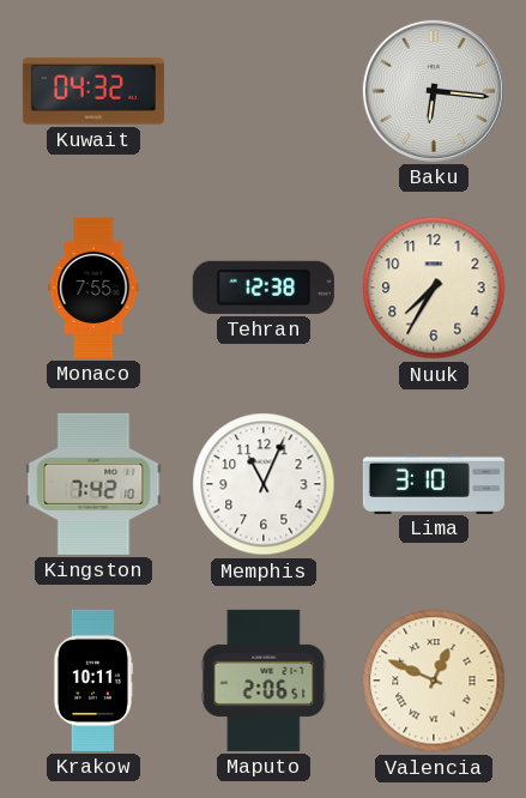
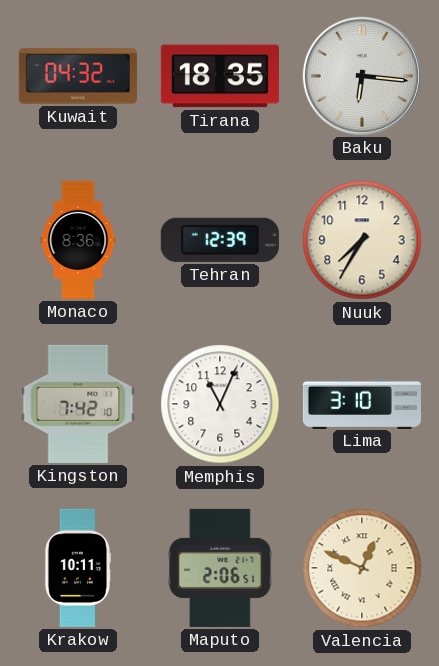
Tirana: none -> 18:35 (220, 76)
Monaco: 7:55 -> 8:36 (78, 240)
Tehran: 12:38 -> 12:39 (220, 240)
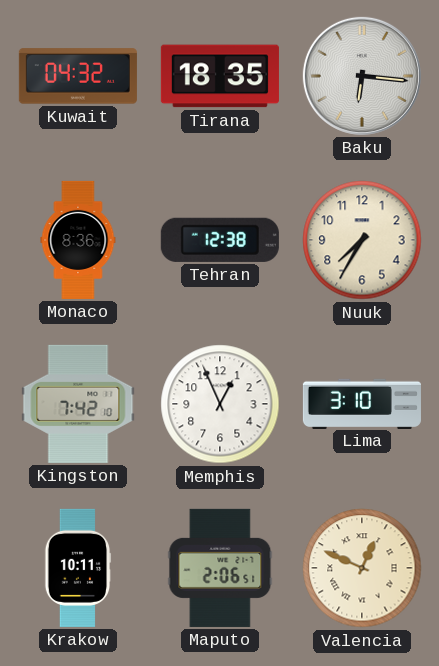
Tehran: 12:39 -> 12:38 (220, 240)
Memphis: 11:04 -> 12:56 (220, 404)
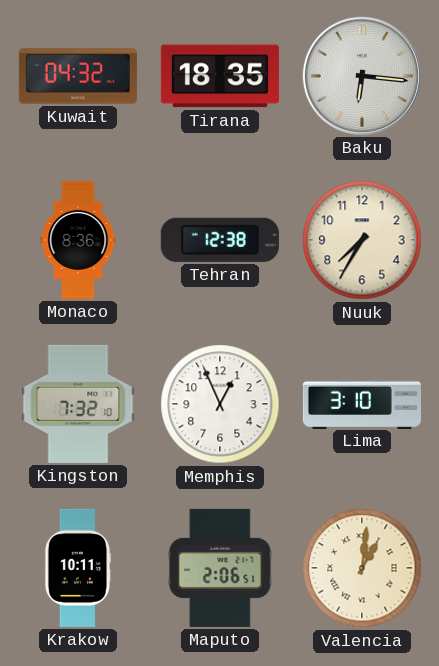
Kingston: 7:42 -> 7:32 (78, 404)
Valencia: 12:49 -> 1:01 (362, 568)
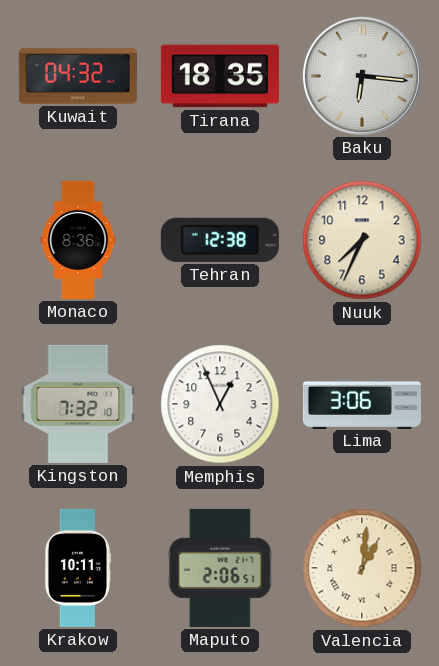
Nuuk: 7:35 -> 7:34 (362, 240)
Lima: 3:10 -> 3:06 (362, 403)
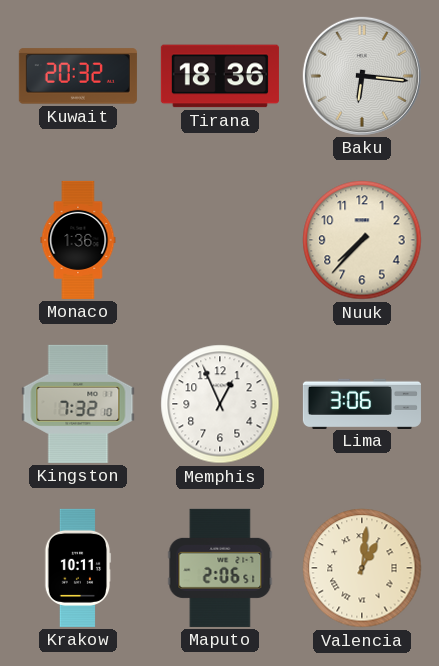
Kuwait: 04:32 -> 20:32 (78, 76)
Tirana: 18:35 -> 18:36 (220, 76)
Monaco: 8:36 -> 1:36 (78, 240)
Tehran: 12:38 -> none (220, 240)
Nuuk: 7:34 -> 7:37 (362, 240)
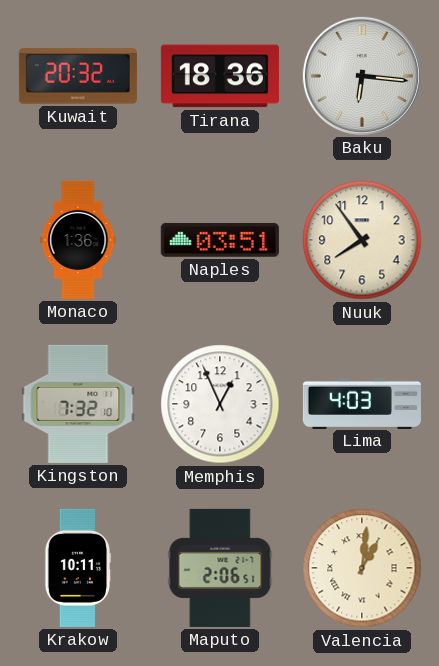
Naples: none -> 03:51 (220, 240)
Nuuk: 7:37 -> 7:54 (362, 240)
Lima: 3:06 -> 4:03 (362, 403)
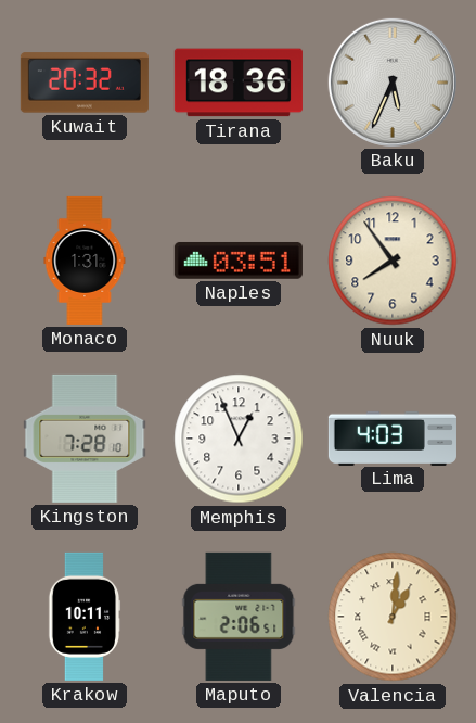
Baku: 6:16 -> 5:34 (393, 83)
Monaco: 1:36 -> 1:31 (85, 261)
Kingston: 7:32 -> 7:28 (85, 439)
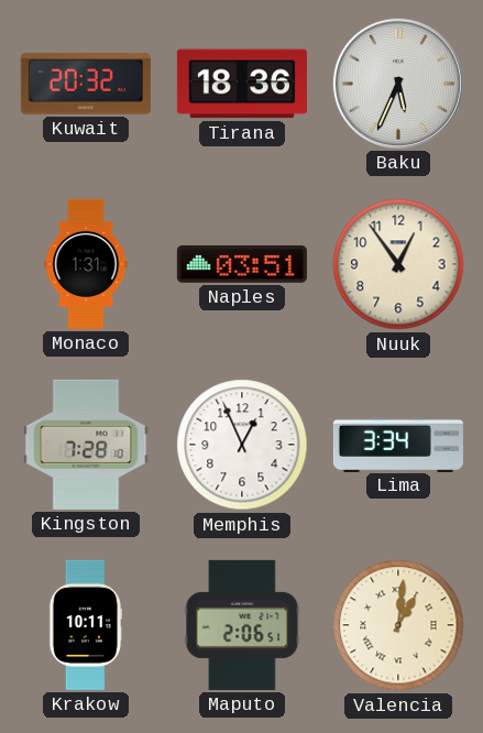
Nuuk: 7:54 -> 12:54 (398, 264)
Lima: 4:03 -> 3:34 (398, 444)
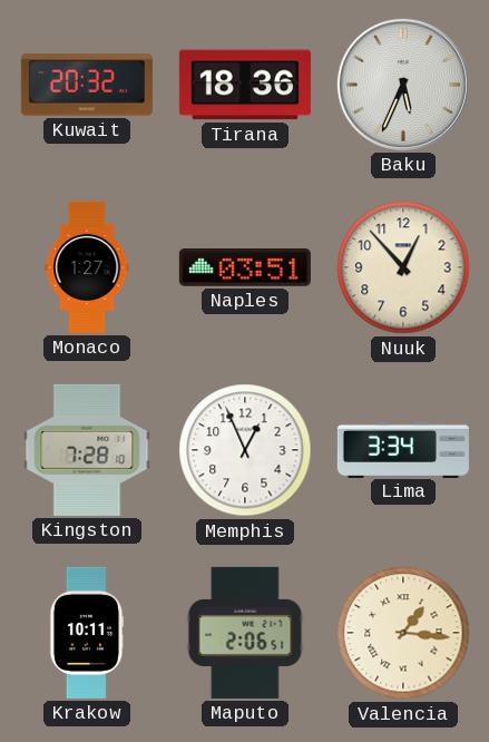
Monaco: 1:31 -> 1:27 (87, 267)
Nuuk: 12:54 -> 12:53 (403, 267)
Valencia: 1:01 -> 1:16 (403, 633)
